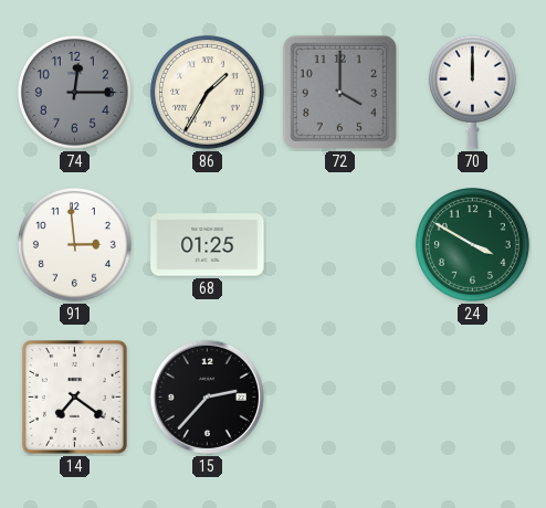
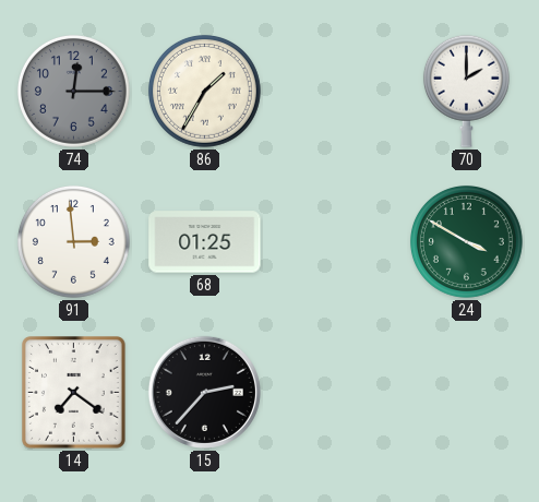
72: 4:00 -> none (339, 92)
70: 12:00 -> 2:00 (466, 91)
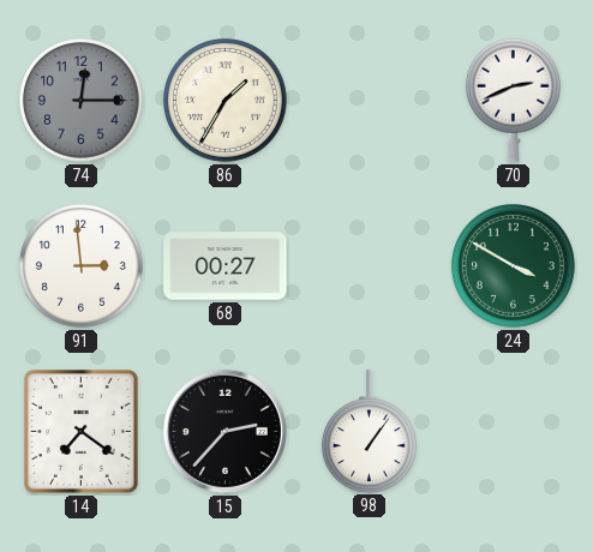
70: 2:00 -> 2:41 (513, 100)
68: 01:25 -> 00:27 (226, 266)
98: none -> 1:06 (369, 431)
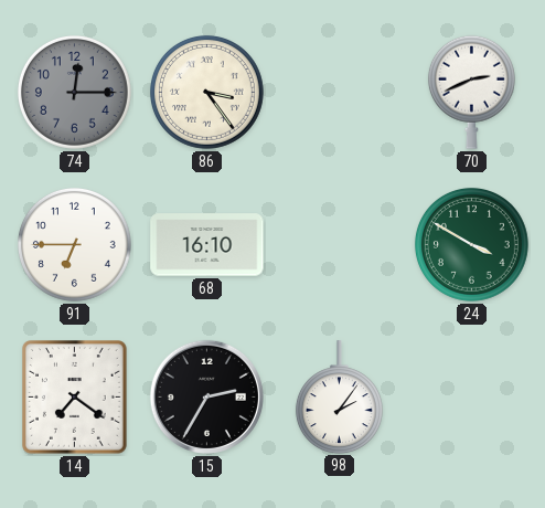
86: 1:35 -> 3:24 (206, 92)
91: 2:59 -> 6:45 (74, 244)
68: 00:27 -> 16:10 (207, 245)
15: 2:37 -> 2:35 (206, 396)
98: 1:06 -> 2:06 (339, 396)
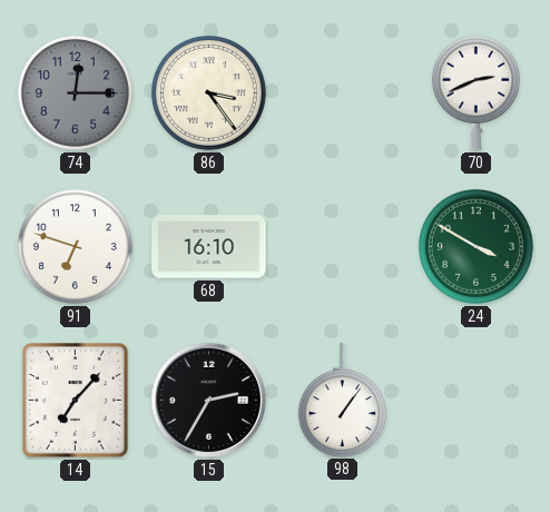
91: 6:45 -> 6:48 (75, 246)
14: 7:21 -> 7:07 (75, 401)
98: 2:06 -> 1:06 (342, 400)
